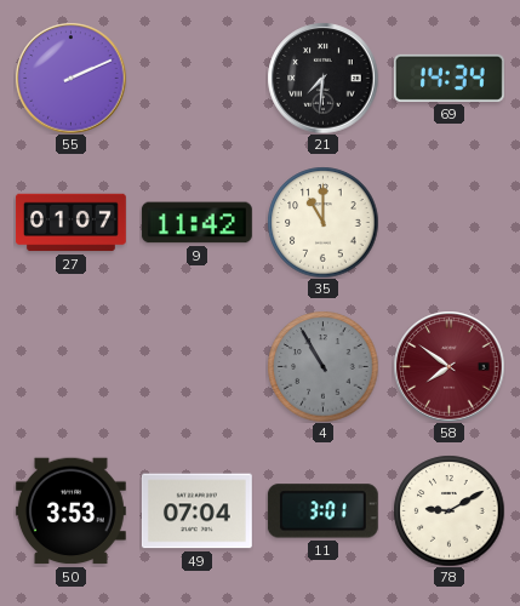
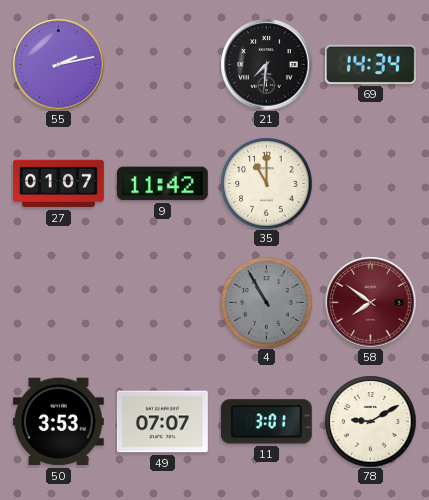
55: 2:11 -> 2:13 (58, 64)
49: 07:04 -> 07:07 (162, 422)
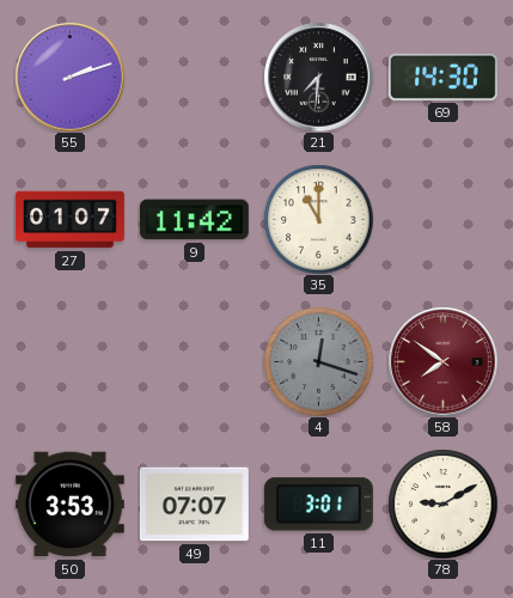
55: 2:13 -> 2:12 (69, 77)
69: 14:34 -> 14:30 (442, 77)
4: 10:55 -> 12:18 (318, 361)
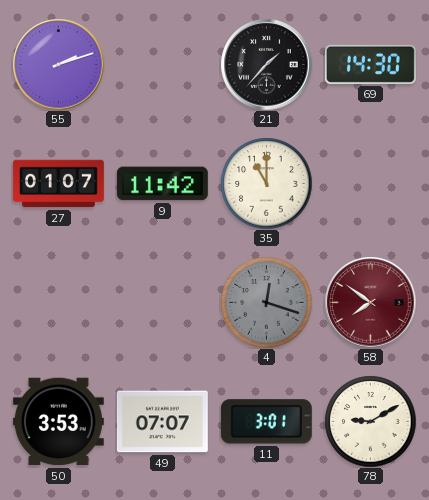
21: 7:31 -> 1:37 (266, 64)
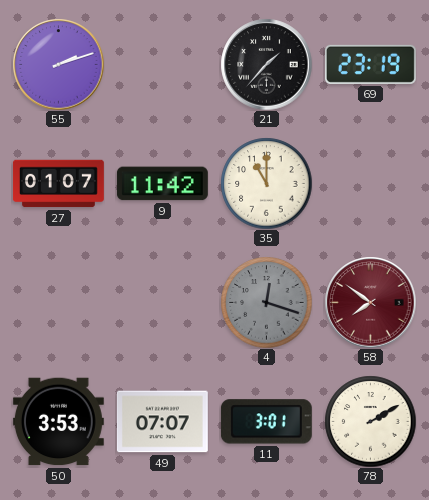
69: 14:30 -> 23:19 (370, 64)
78: 9:10 -> 2:10 (370, 421)
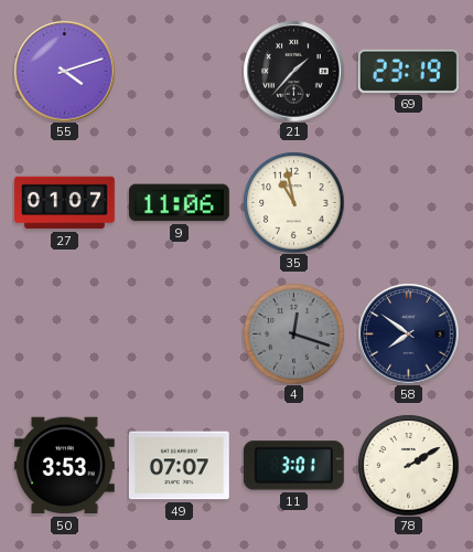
55: 2:12 -> 4:12 (64, 71)
9: 11:42 -> 11:06 (179, 203)
35: 11:00 -> 10:58 (293, 202)
58 dial: burgundy -> navy (408, 333)
